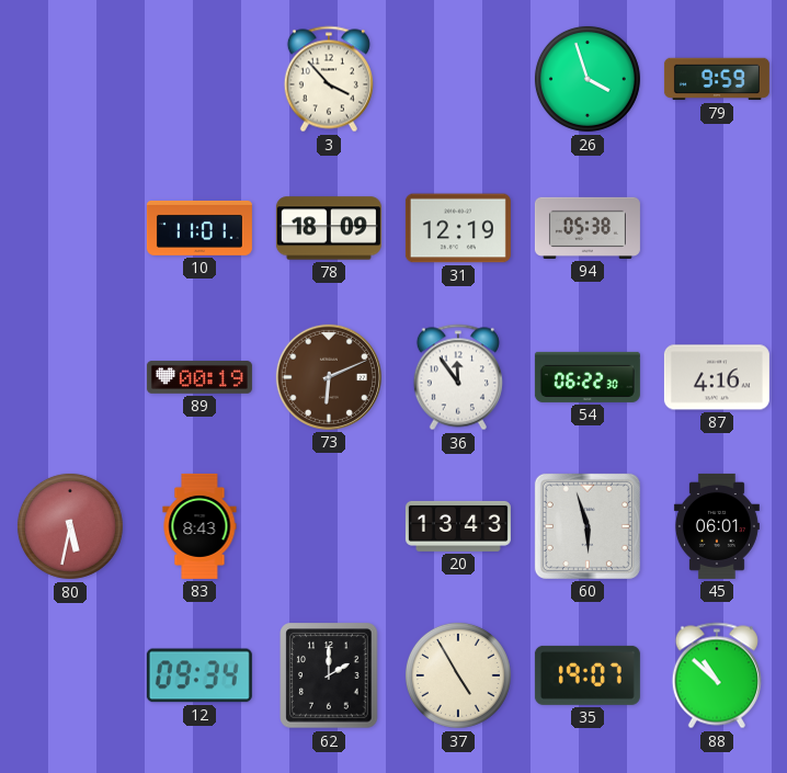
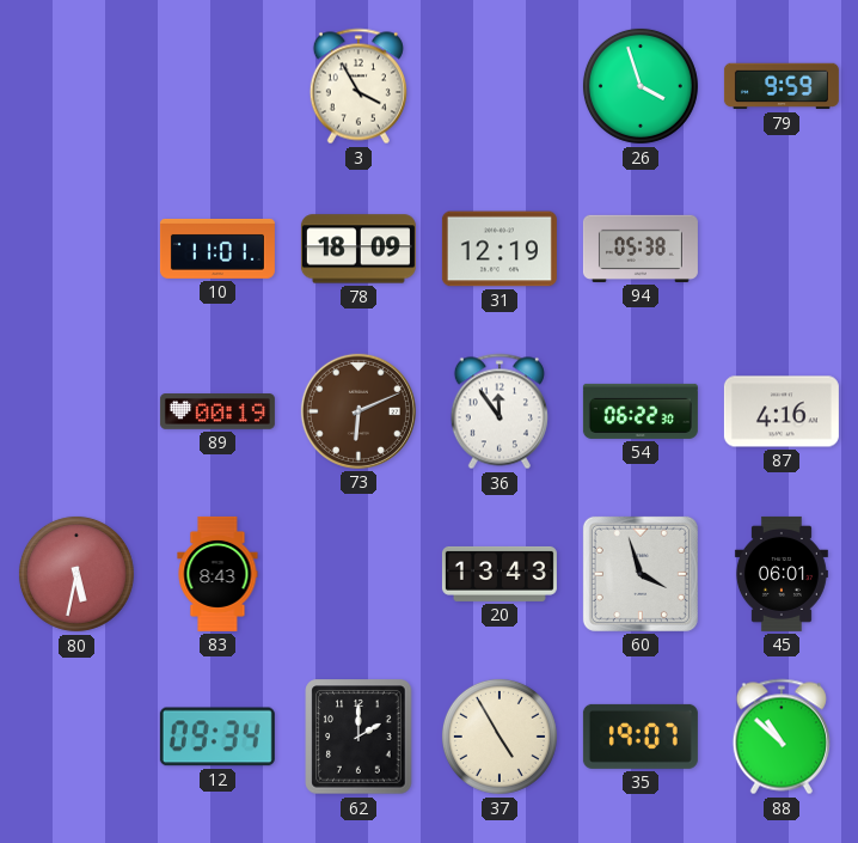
3: 3:53 -> 3:55 (358, 86)
60: 5:57 -> 3:57 (641, 574)
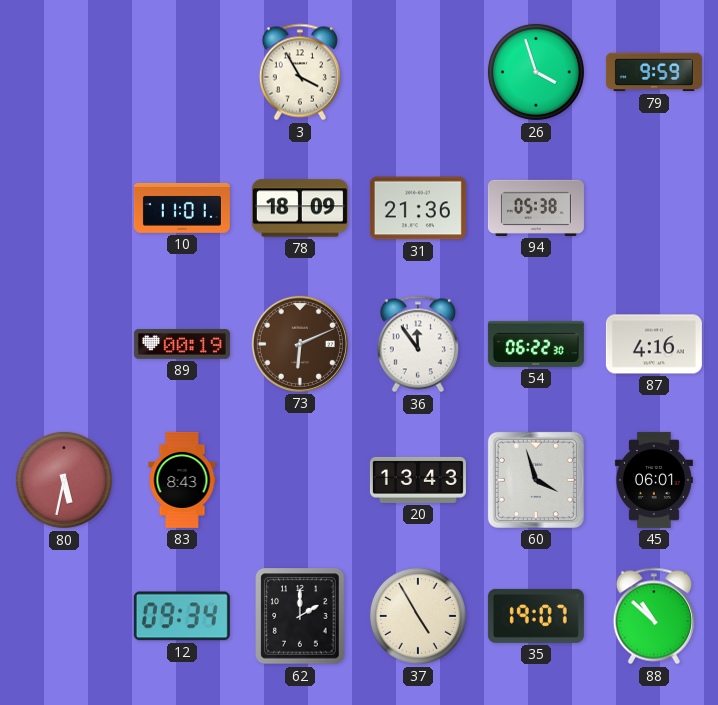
31: 12:19 -> 21:36 (418, 208)
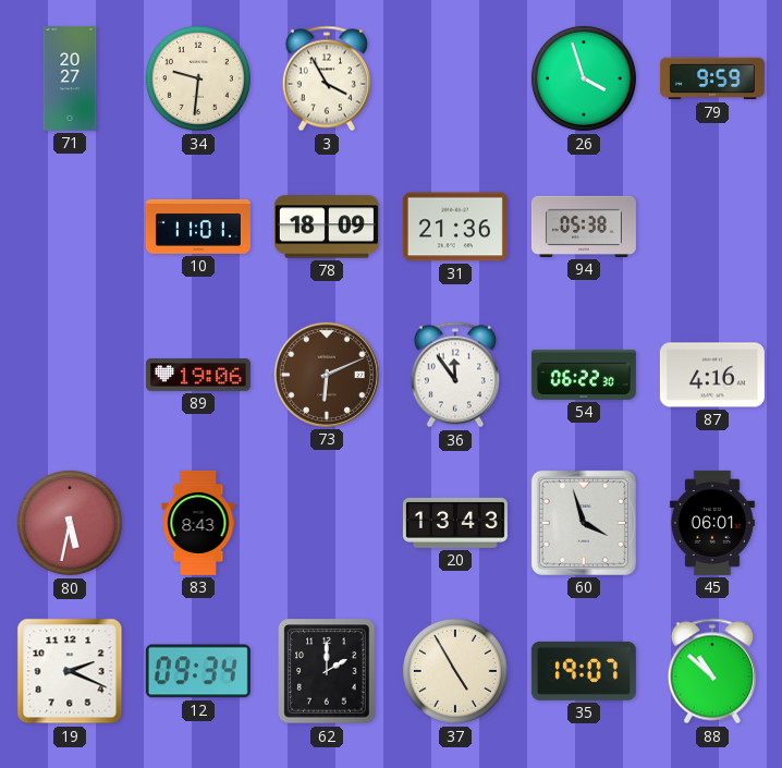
71: none -> 20:27 (70, 78)
34: none -> 9:31 (198, 78)
89: 00:19 -> 19:06 (198, 375)
19: none -> 2:19 (70, 671)
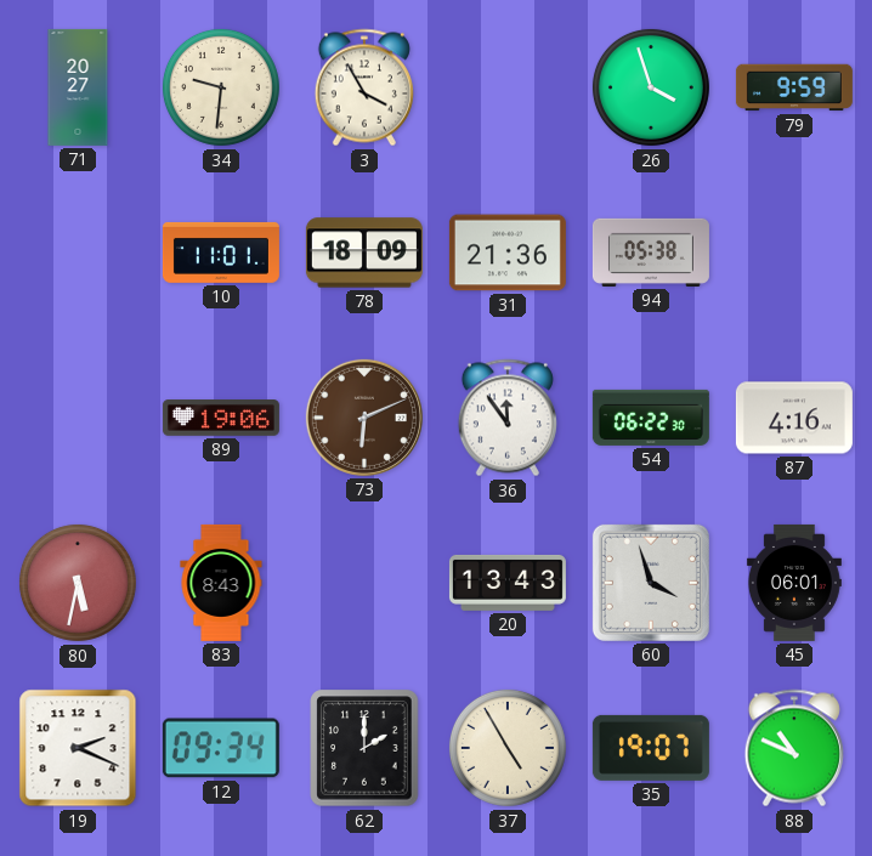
88: 10:52 -> 10:49 (794, 748)
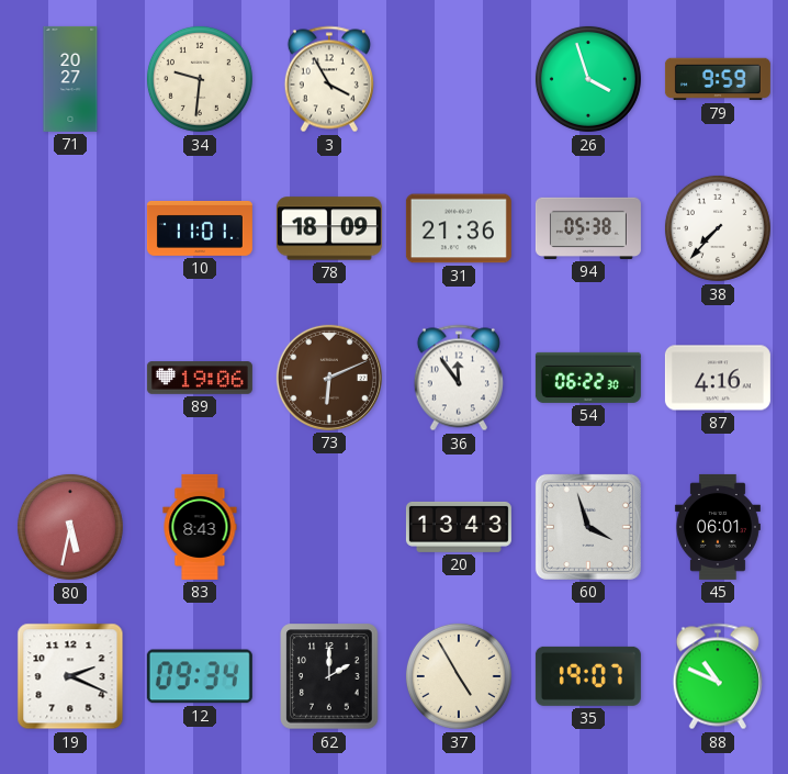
38: none -> 7:37 (718, 228)
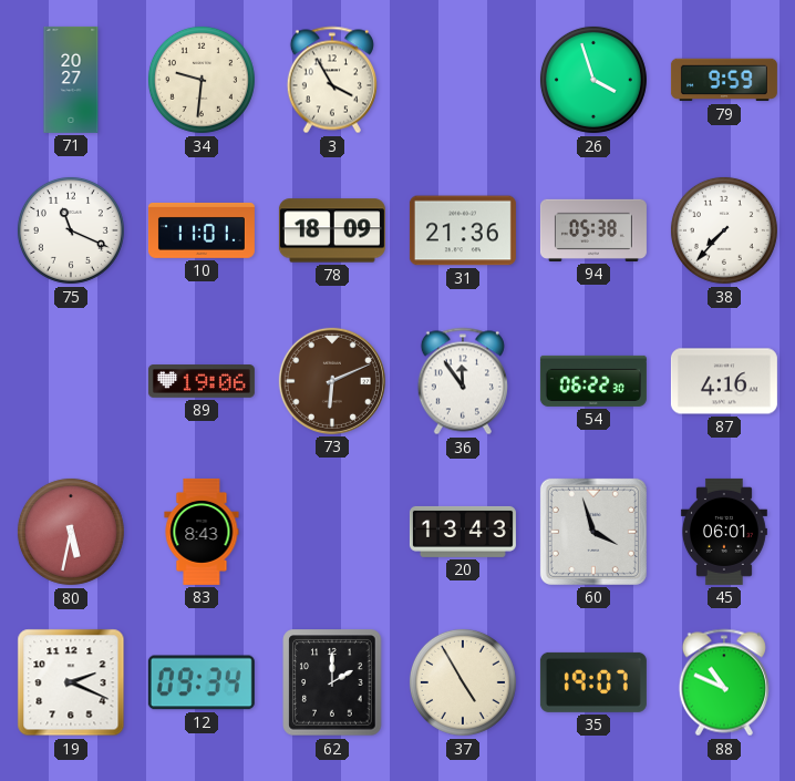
75: none -> 11:19 (71, 230)
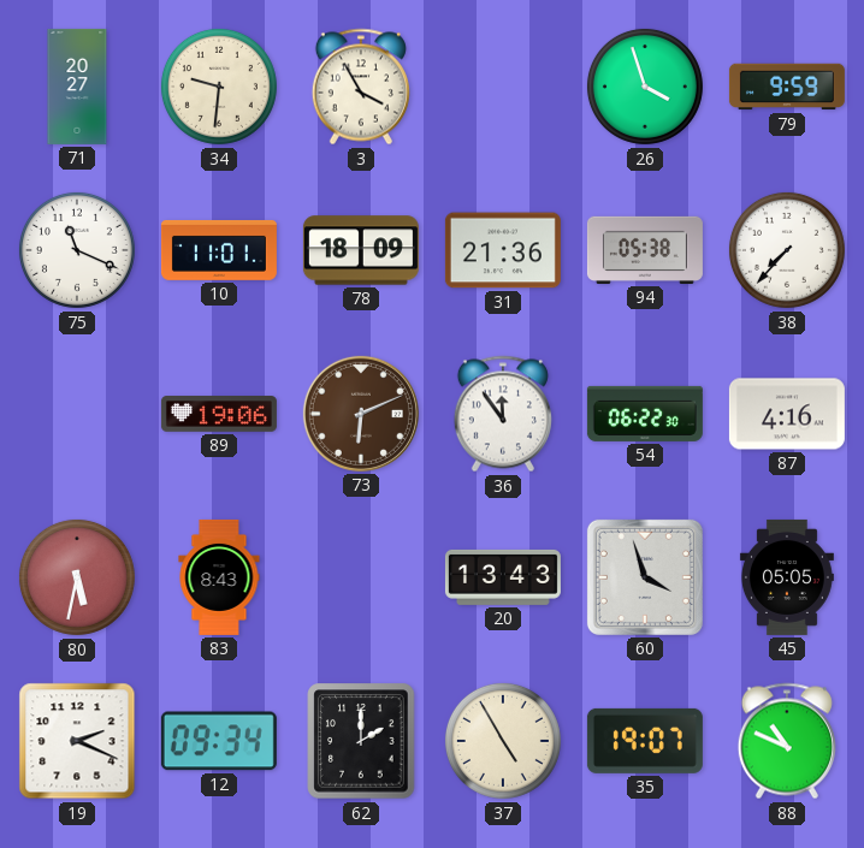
45: 06:01 -> 05:05 (787, 577)
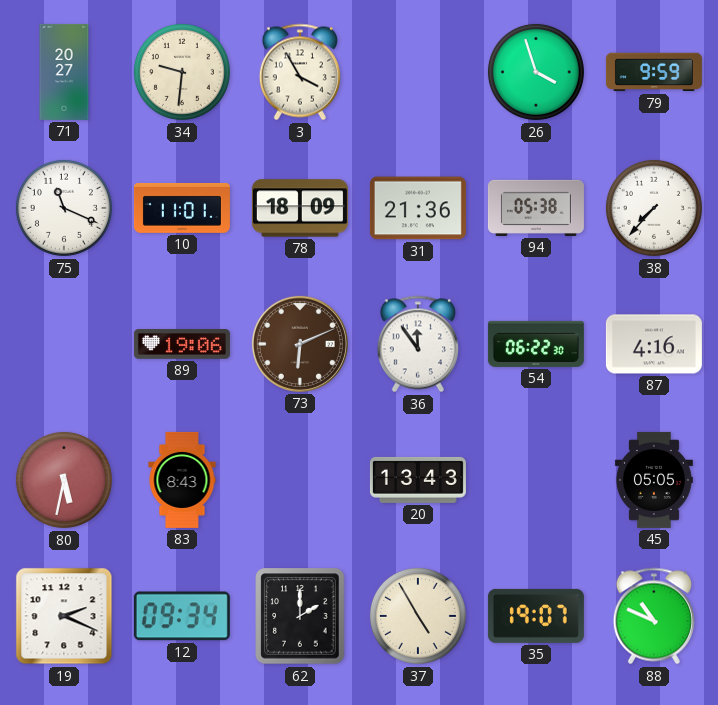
60: 3:57 -> none (645, 577)
